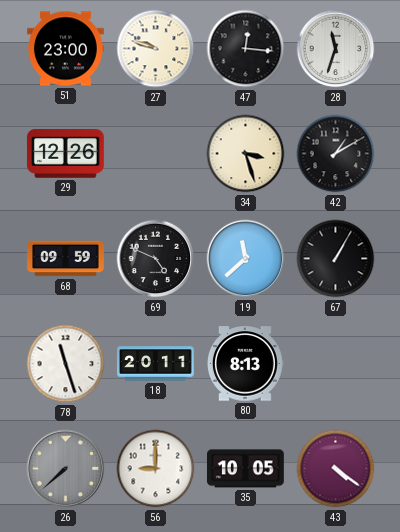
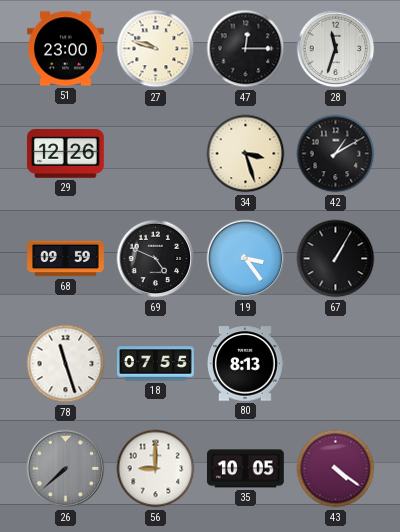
47: 12:16 -> 12:15 (246, 49)
19: 11:38 -> 3:24 (246, 259)
18: 20:11 -> 07:55 (156, 364)
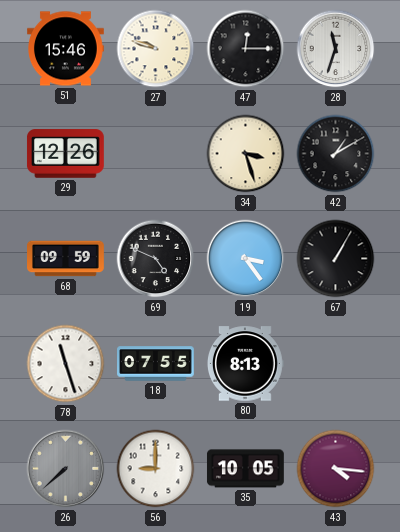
51: 23:00 -> 15:46 (66, 49)
43: 4:21 -> 4:16 (336, 469)
